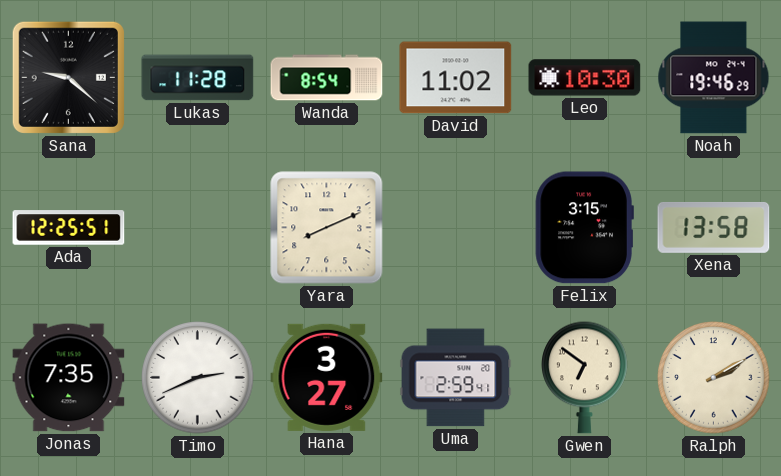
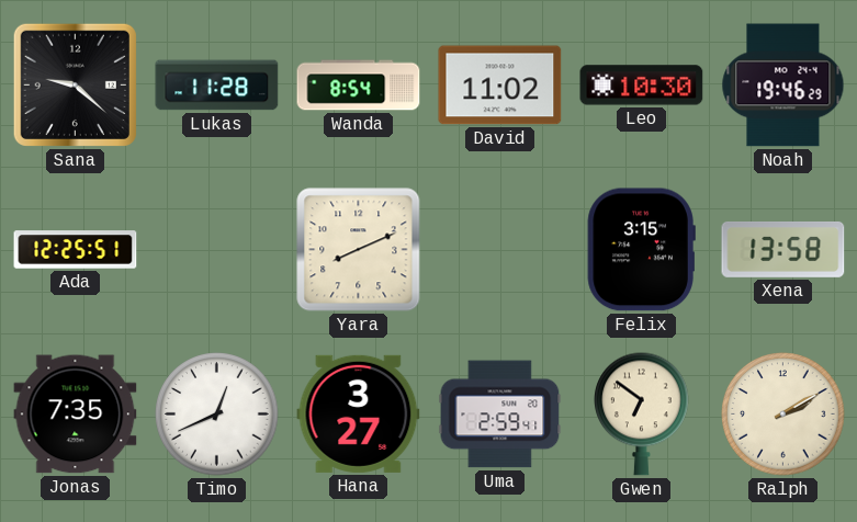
Timo: 2:41 -> 12:41 (217, 415)
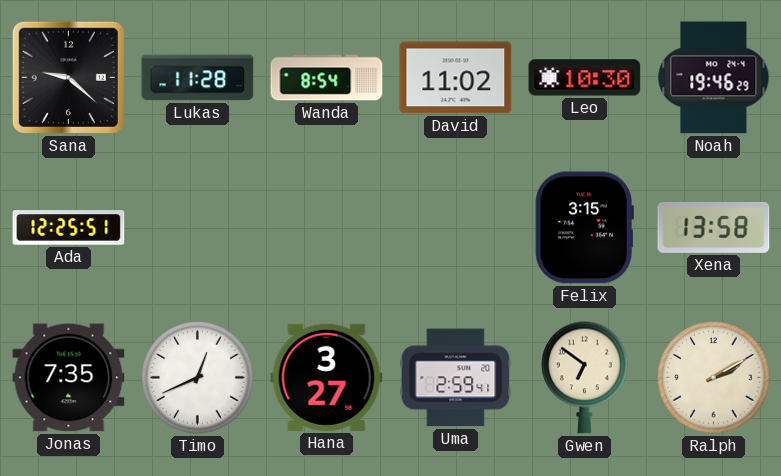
Yara: 8:11 -> none (359, 250)
